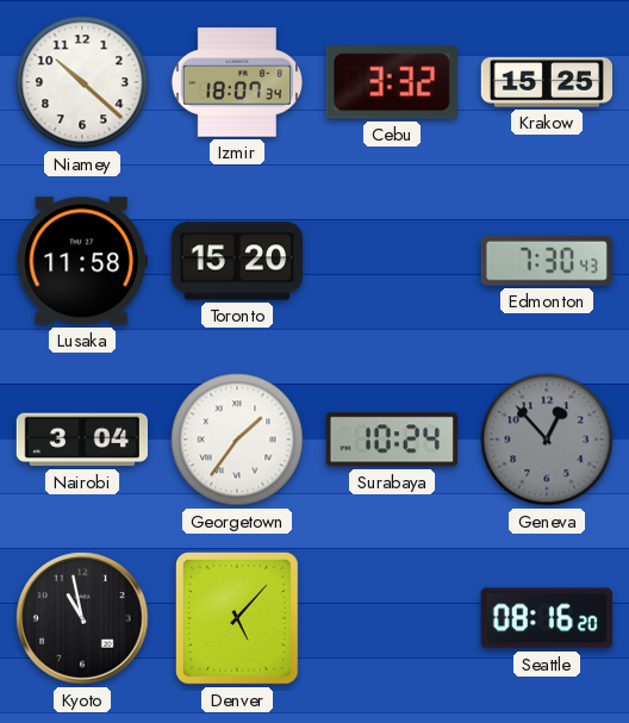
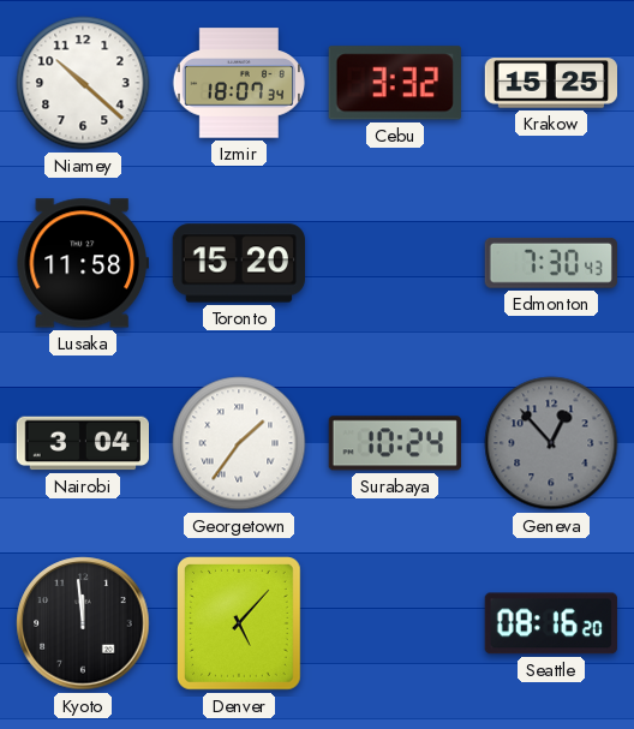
Kyoto: 10:58 -> 11:59 (83, 623)
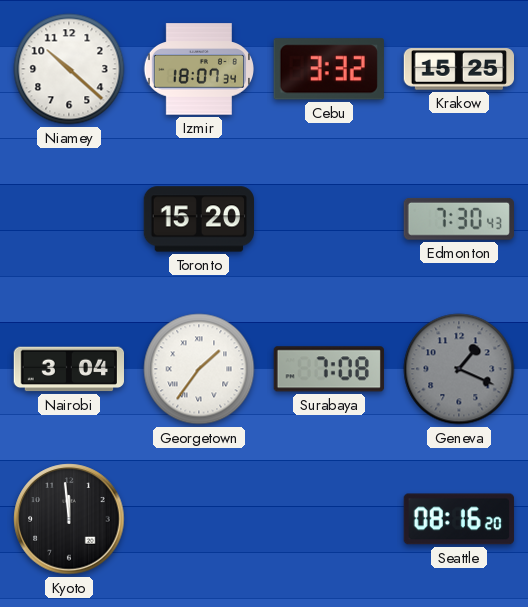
Lusaka: 11:58 -> none (82, 263)
Surabaya: 10:24 -> 7:08 (329, 369)
Geneva: 12:53 -> 1:19 (459, 369)
Denver: 5:07 -> none (240, 625)
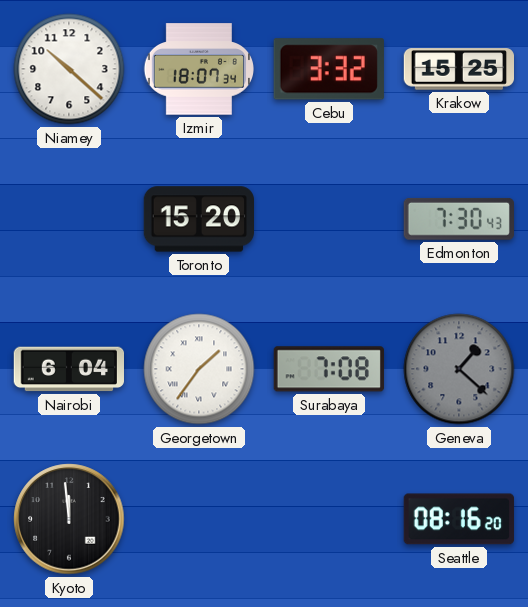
Nairobi: 3:04 -> 6:04 (68, 369)
Geneva: 1:19 -> 1:22 (459, 369)
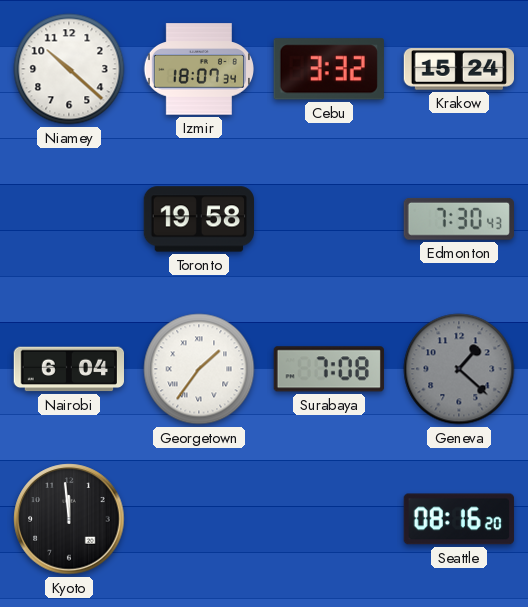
Krakow: 15:25 -> 15:24 (459, 69)
Toronto: 15:20 -> 19:58 (198, 219)
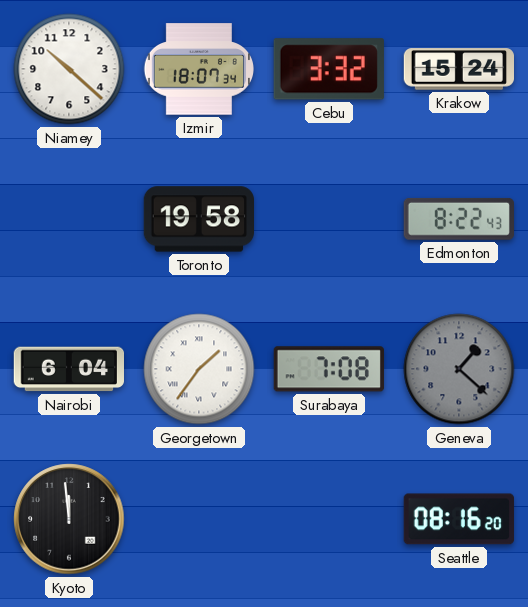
Edmonton: 7:30 -> 8:22 (459, 219)
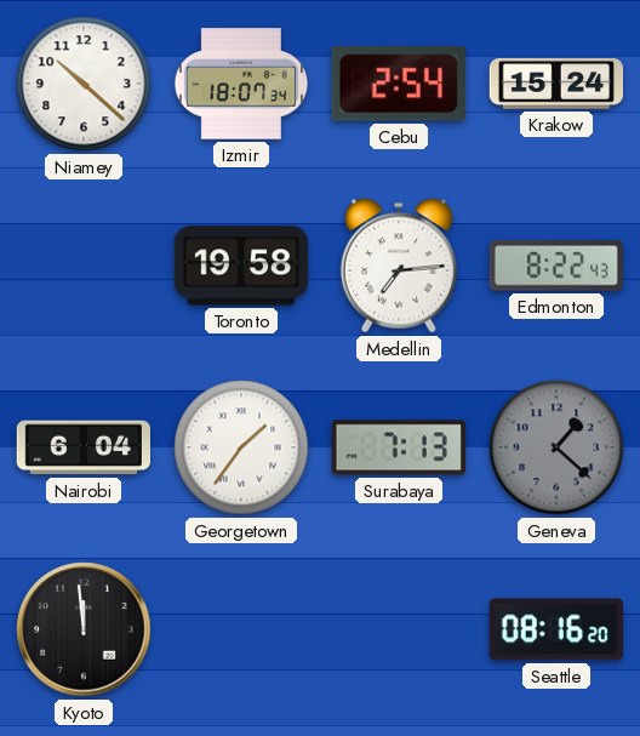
Cebu: 3:32 -> 2:54 (399, 84)
Medellin: none -> 7:14 (399, 266)
Surabaya: 7:08 -> 7:13 (399, 447)
